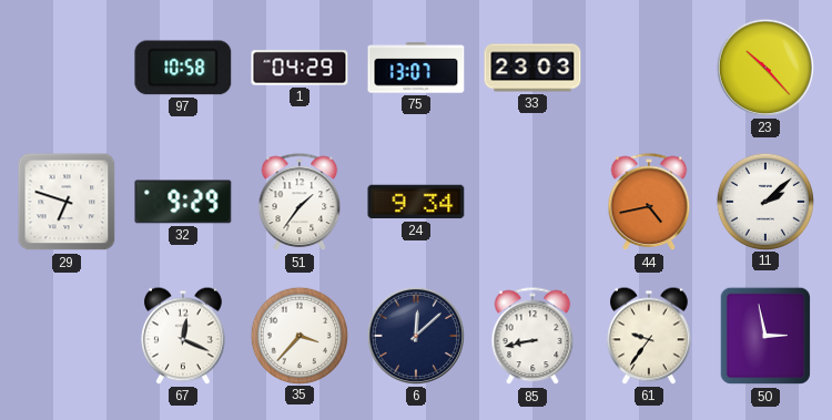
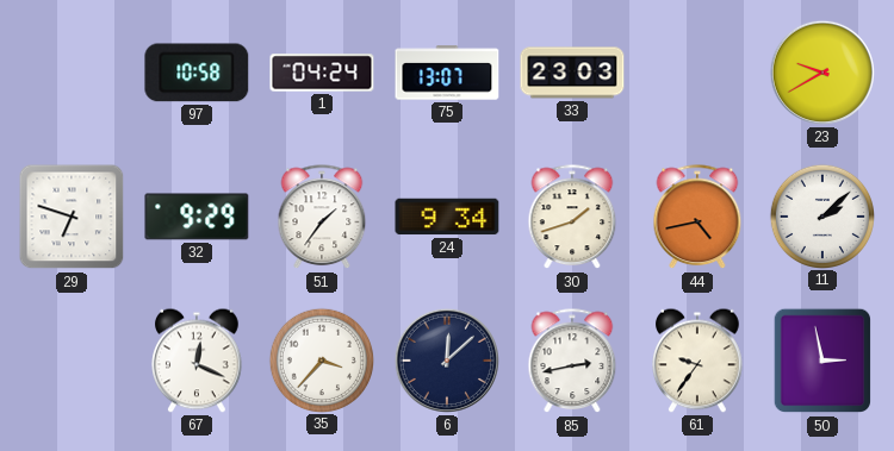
1: 04:29 -> 04:24 (322, 73)
23: 10:23 -> 9:40 (822, 73)
30: none -> 1:42 (572, 218)
85: 8:43 -> 2:43 (572, 362)
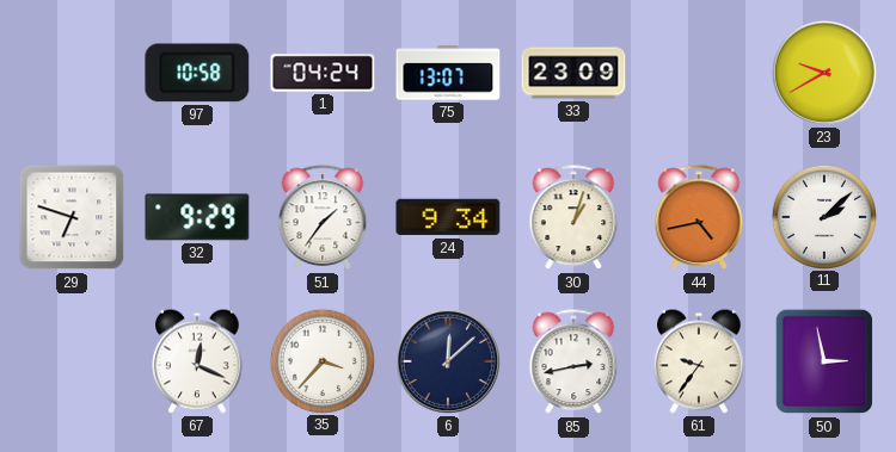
33: 23:03 -> 23:09 (573, 73)
30: 1:42 -> 1:03 (573, 218)
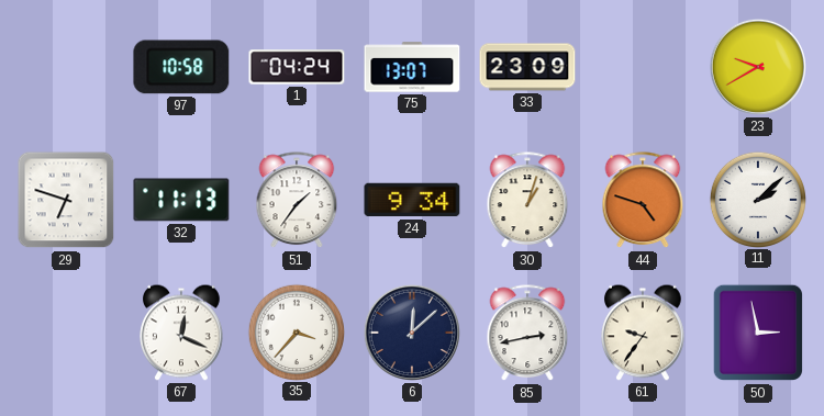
32: 9:29 -> 11:13 (181, 200)
44: 4:43 -> 4:48 (643, 201)
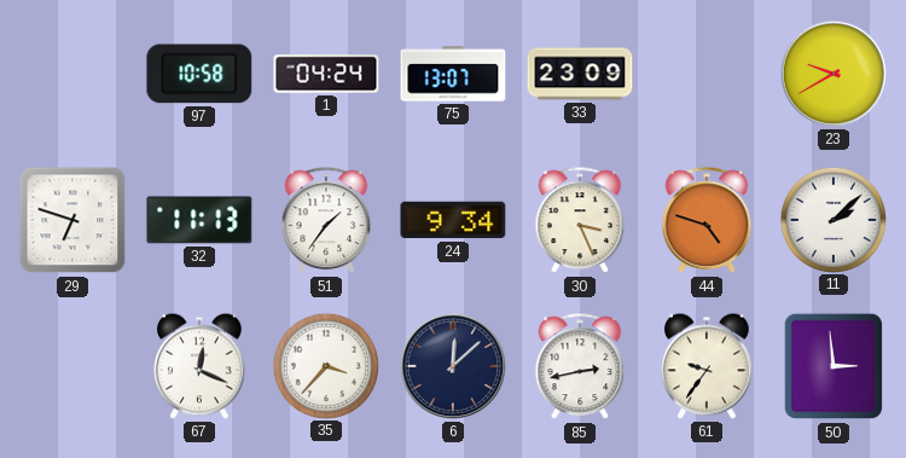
30: 1:03 -> 3:26 (580, 221)
50: 2:58 -> 2:59 (832, 366)
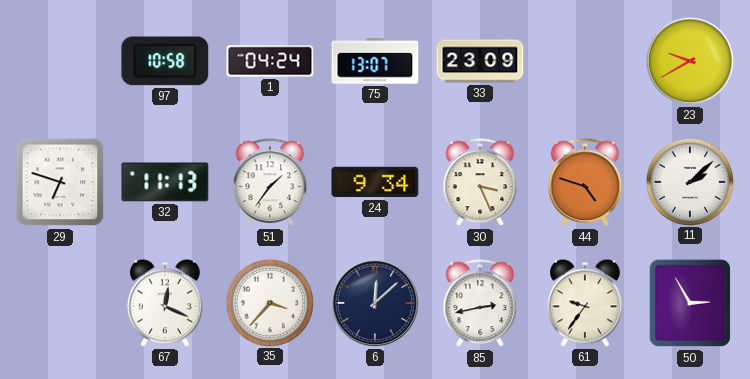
50: 2:59 -> 2:55 (689, 303)
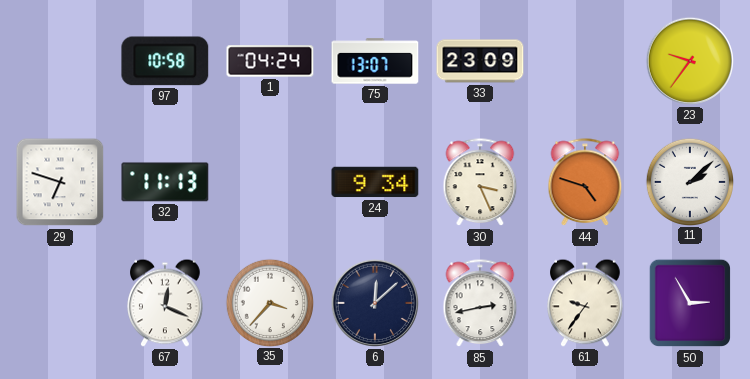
23: 9:40 -> 9:36 (690, 61)
51: 1:36 -> none (270, 183)
